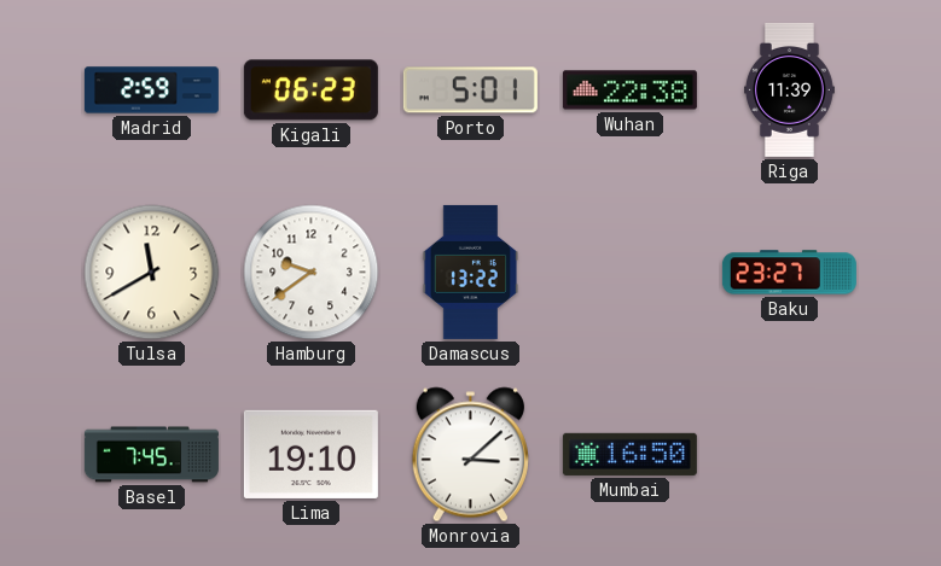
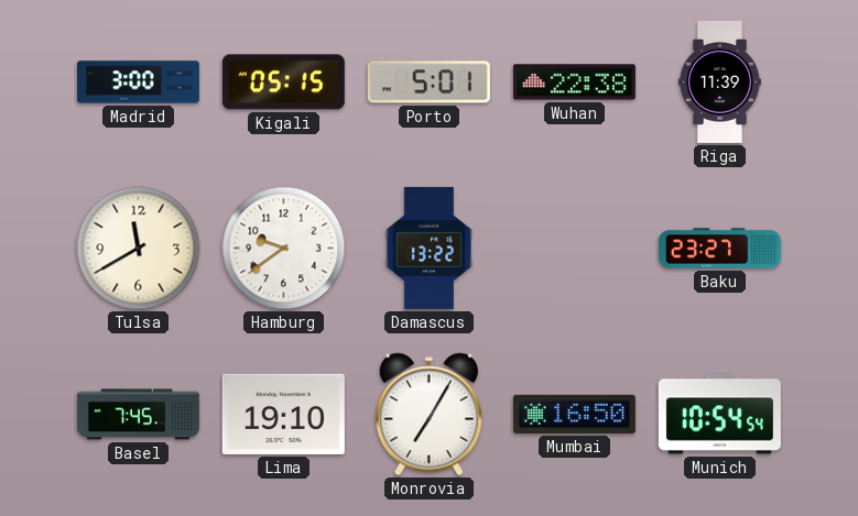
Madrid: 2:59 -> 3:00 (138, 83)
Kigali: 06:23 -> 05:15 (283, 83)
Monrovia: 3:08 -> 7:05 (428, 415)
Munich: none -> 10:54 (719, 415)
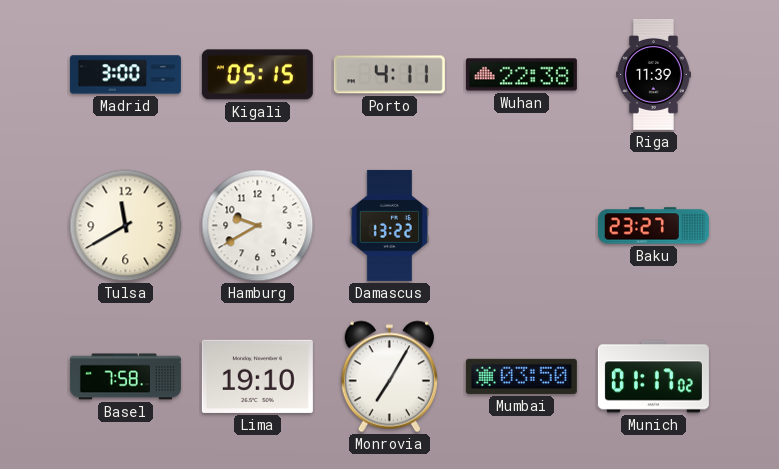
Porto: 5:01 -> 4:11 (389, 75)
Hamburg: 9:39 -> 9:40 (258, 226)
Basel: 7:45 -> 7:58 (125, 377)
Mumbai: 16:50 -> 03:50 (521, 376)
Munich: 10:54 -> 01:17 (653, 377)
